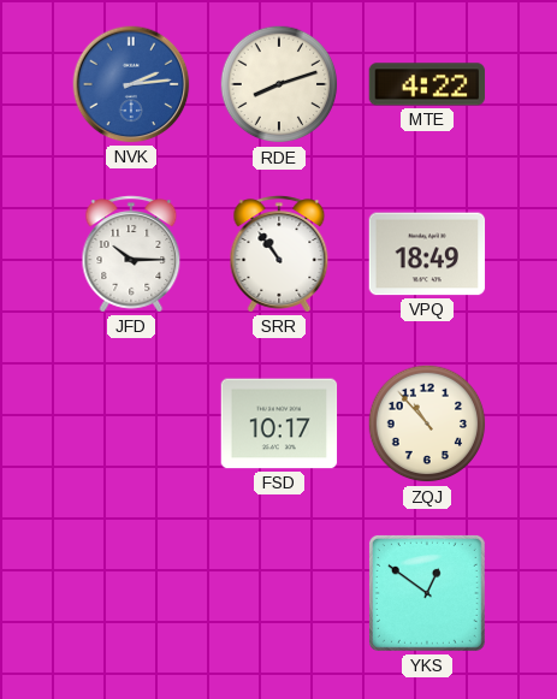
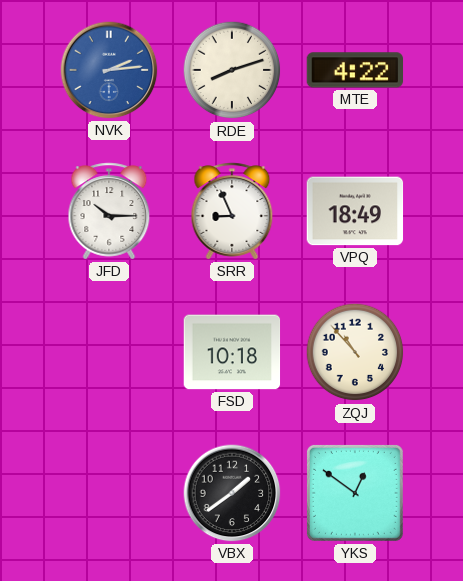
SRR: 10:54 -> 8:56 (232, 211)
FSD: 10:17 -> 10:18 (232, 352)
VBX: none -> 1:39 (232, 493)
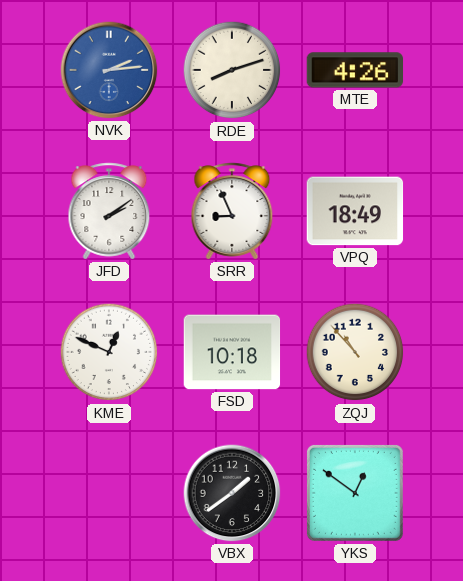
MTE: 4:22 -> 4:26 (355, 70)
JFD: 10:15 -> 2:09 (109, 211)
KME: none -> 12:49 (109, 352)
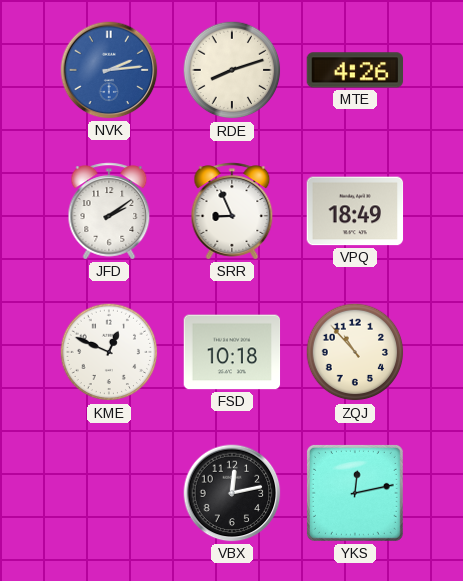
VBX: 1:39 -> 12:13 (232, 493)
YKS: 12:51 -> 12:13 (355, 493)
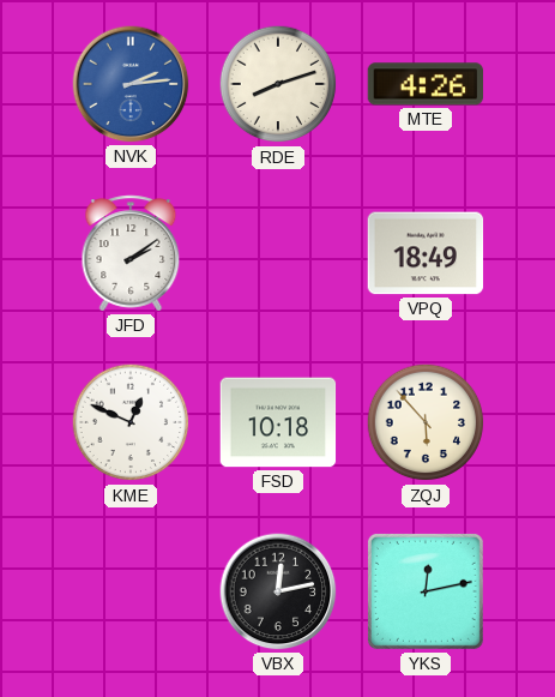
SRR: 8:56 -> none (232, 211)
ZQJ: 10:53 -> 5:53 (426, 422)
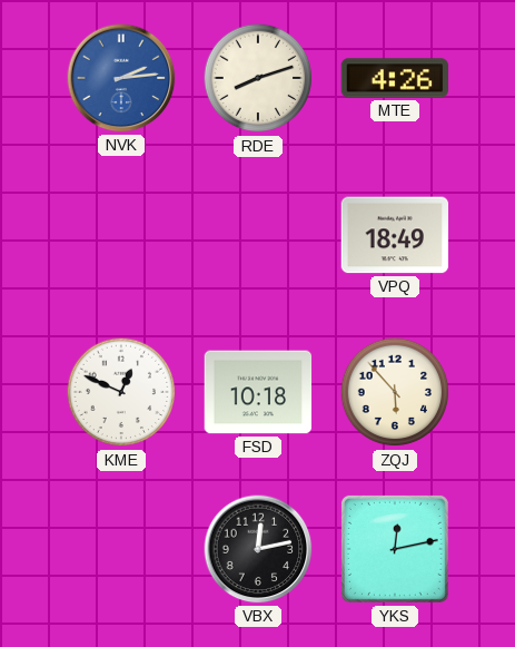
JFD: 2:09 -> none (131, 253)
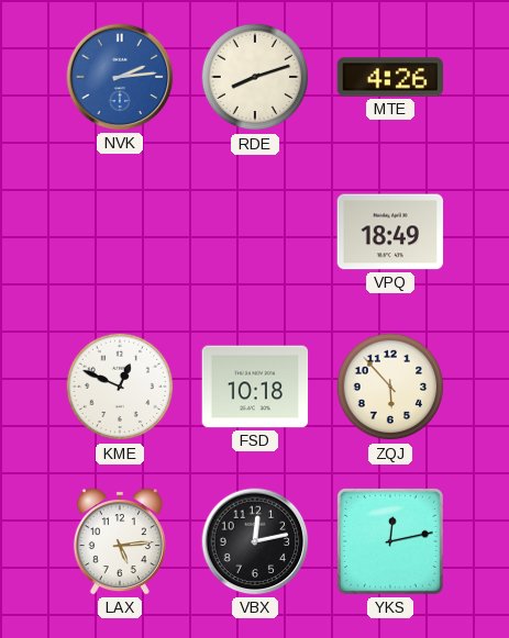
LAX: none -> 5:14 (120, 541)
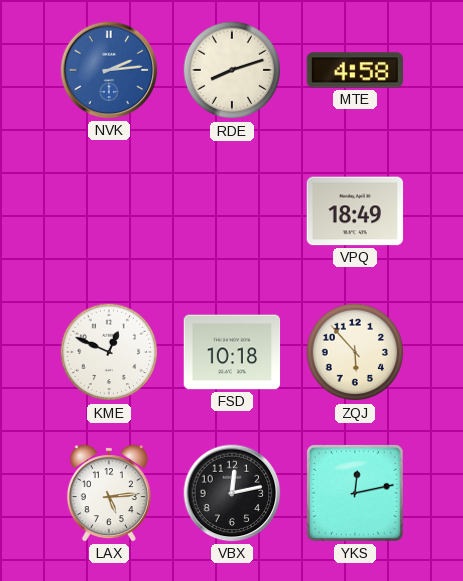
MTE: 4:26 -> 4:58 (355, 70)
